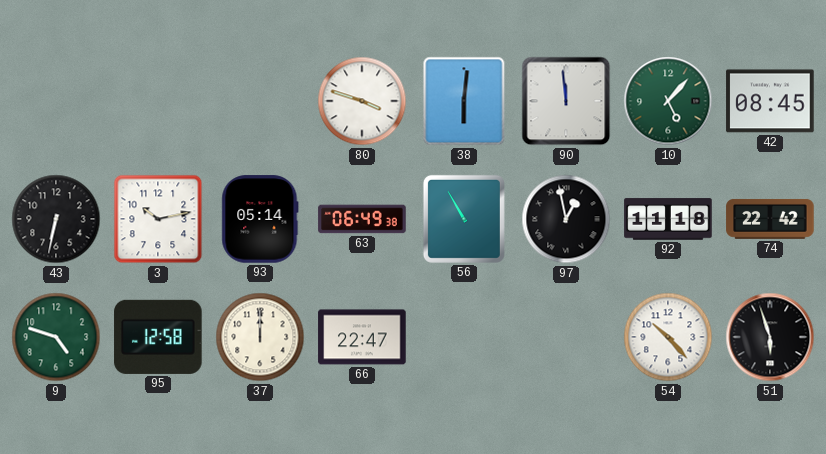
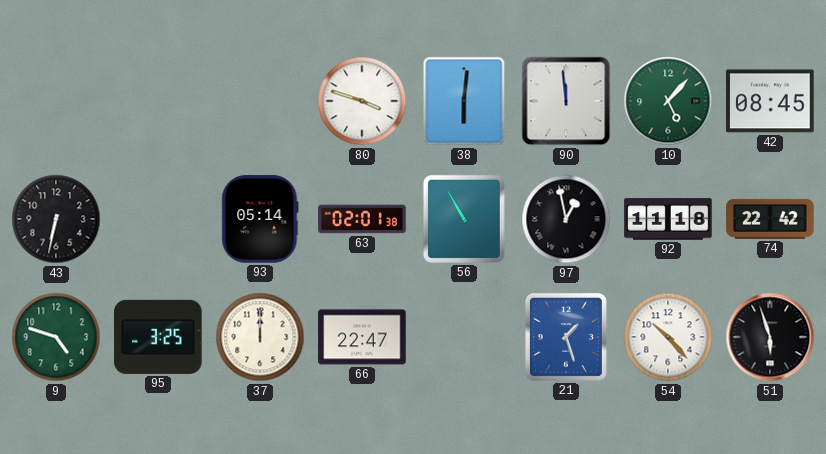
3: 10:13 -> none (158, 219)
63: 06:49 -> 02:01 (362, 219)
95: 12:58 -> 3:25 (158, 337)
21: none -> 1:27 (566, 337)
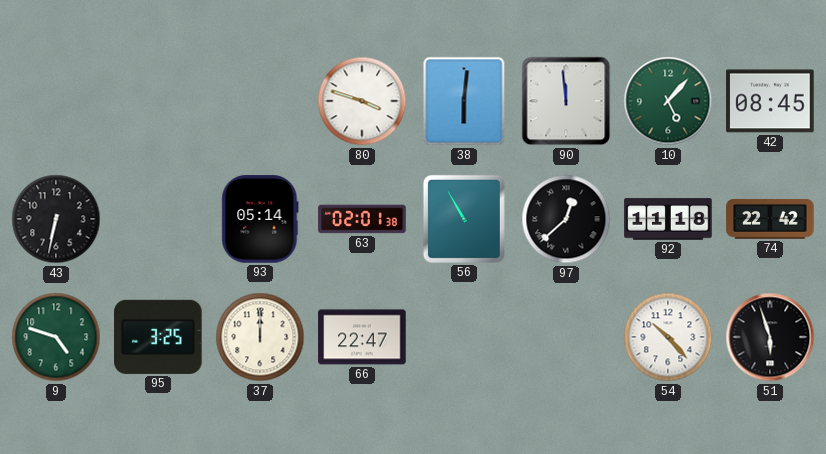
97: 12:58 -> 12:38 (566, 219)
21: 1:27 -> none (566, 337)
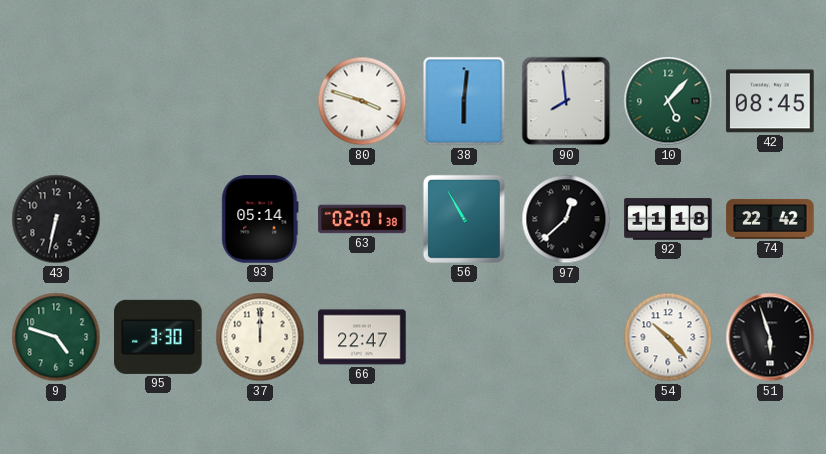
90: 11:59 -> 7:59 (566, 101)
95: 3:25 -> 3:30 (158, 337)
